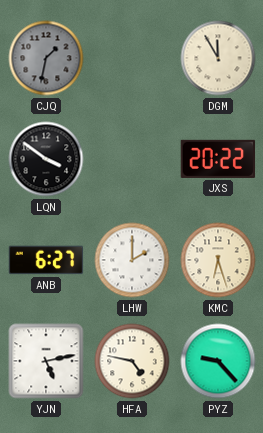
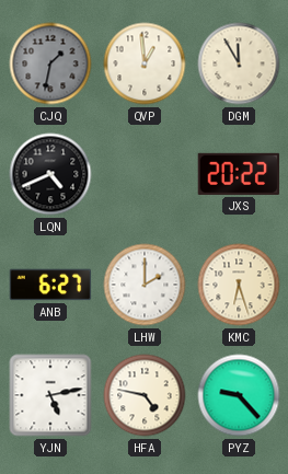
QVP: none -> 12:59 (145, 63)
LQN: 3:51 -> 4:41 (50, 174)
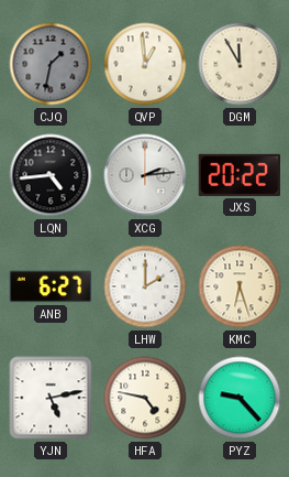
LQN: 4:41 -> 4:44 (51, 175)
XCG: none -> 2:14 (145, 175)
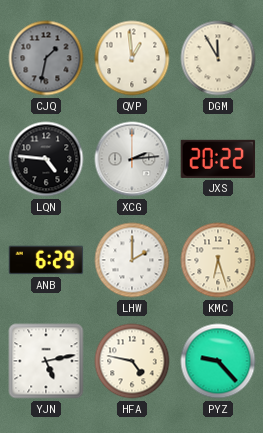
LQN: 4:44 -> 4:46 (46, 159)
ANB: 6:27 -> 6:29 (46, 260)
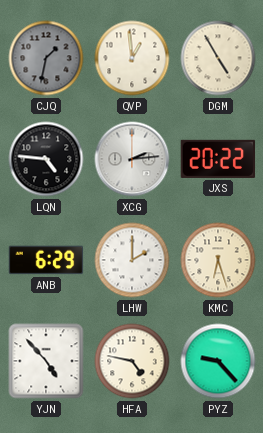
DGM: 11:55 -> 4:55 (218, 58)
YJN: 5:13 -> 4:53 (46, 361)
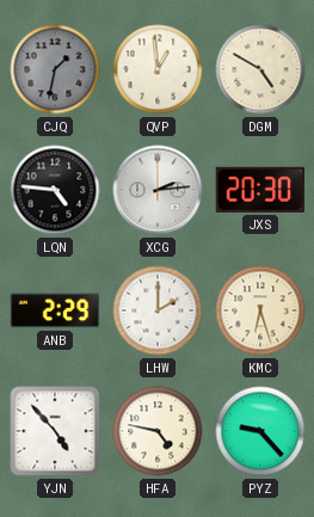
DGM: 4:55 -> 4:50 (260, 69)
JXS: 20:22 -> 20:30 (260, 190)
ANB: 6:29 -> 2:29 (55, 310)
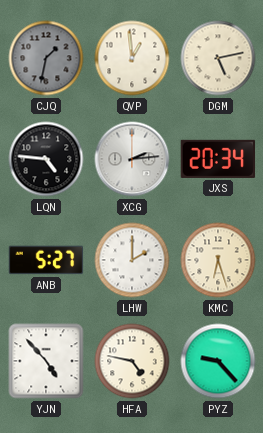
DGM: 4:50 -> 5:13 (218, 58)
JXS: 20:30 -> 20:34 (218, 159)
ANB: 2:29 -> 5:27 (46, 260)
